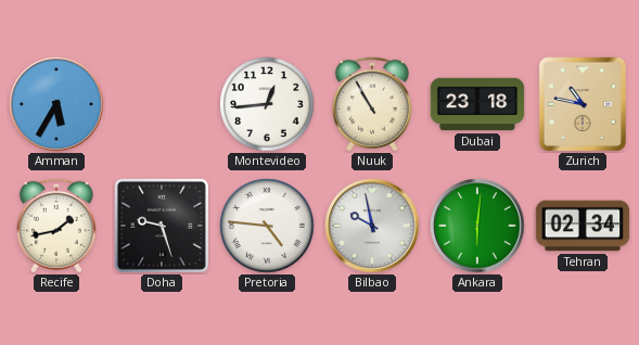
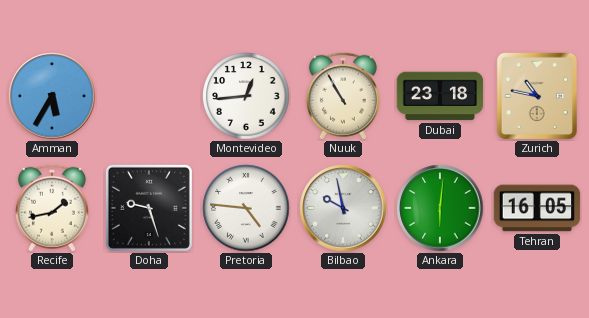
Tehran: 02:34 -> 16:05 (537, 208)
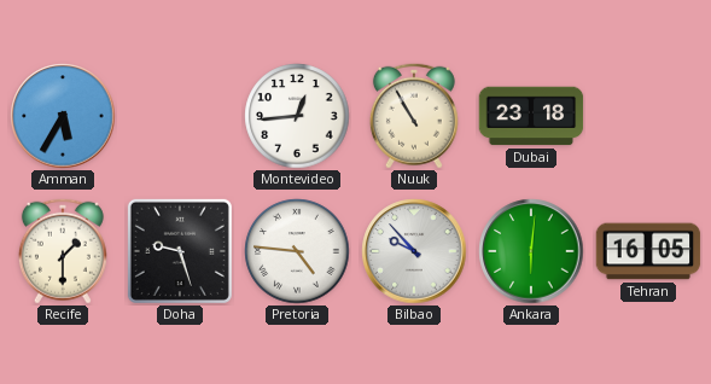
Zurich: 10:47 -> none (536, 95)
Recife: 1:43 -> 1:30 (63, 251)
Bilbao: 9:58 -> 9:53 (414, 251)
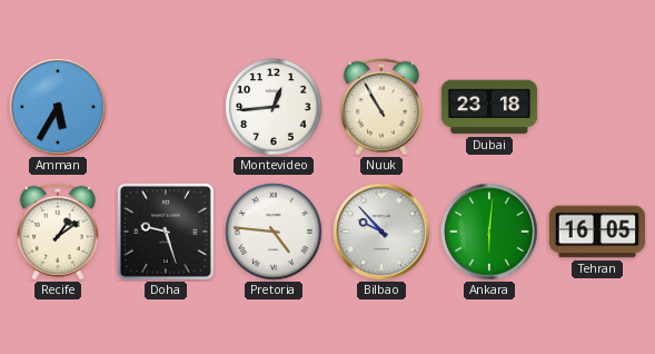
Recife: 1:30 -> 1:09 (58, 232)
